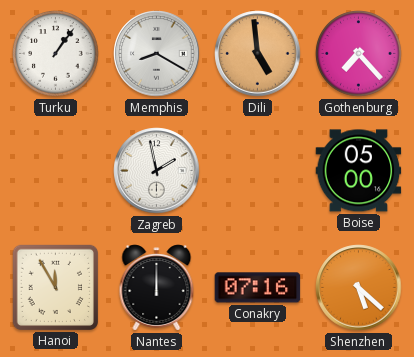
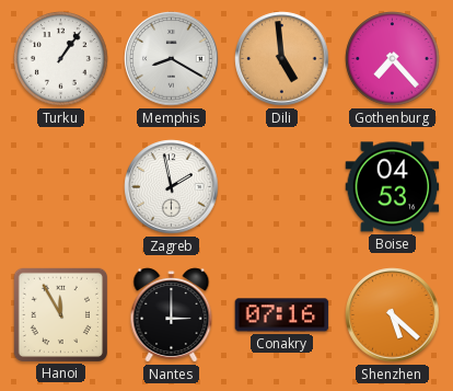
Boise: 05:00 -> 04:53 (393, 187)
Nantes: 12:00 -> 3:00 (172, 315)
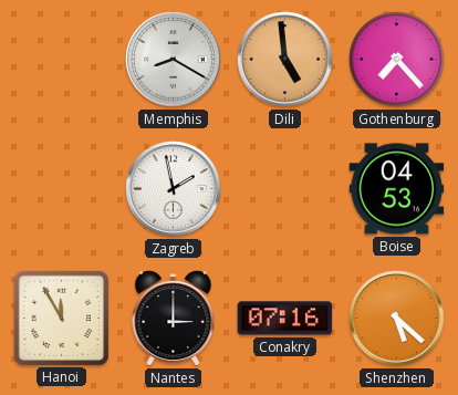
Turku: 1:06 -> none (61, 59)
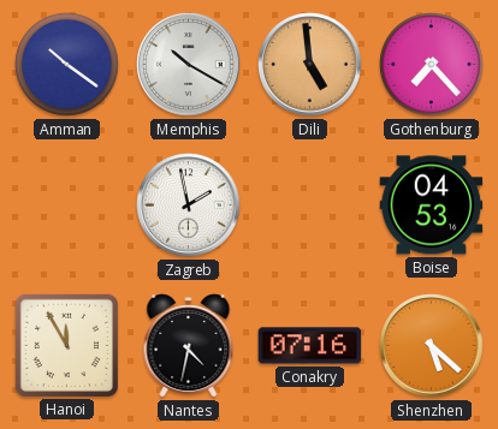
Amman: none -> 10:21 (67, 65)
Memphis: 8:20 -> 10:20 (189, 65)
Nantes: 3:00 -> 4:32 (189, 346)
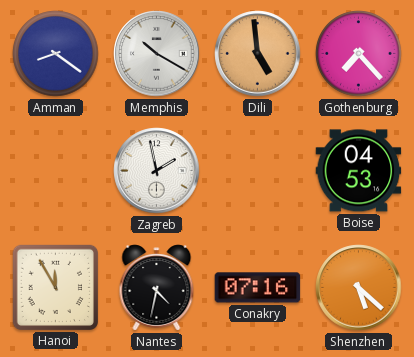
Amman: 10:21 -> 8:21 (56, 54)
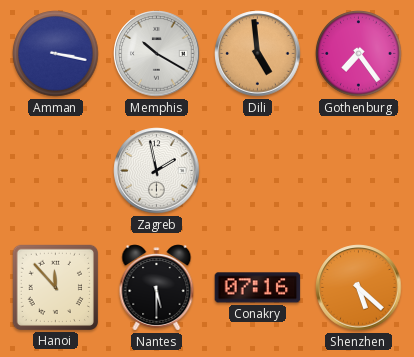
Amman: 8:21 -> 3:17 (56, 54)
Gothenburg: 7:23 -> 7:24 (359, 54)
Boise: 04:53 -> none (359, 171)
Hanoi: 11:55 -> 11:53 (55, 287)
Nantes: 4:32 -> 5:30 (157, 288)
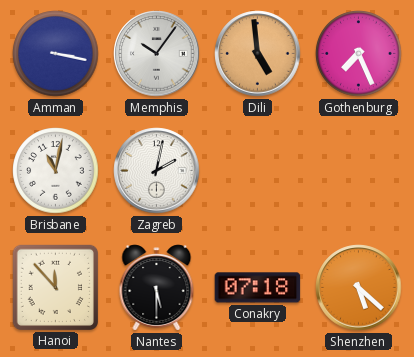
Memphis: 10:20 -> 10:06 (157, 54)
Gothenburg: 7:24 -> 7:26 (359, 54)
Brisbane: none -> 11:02 (56, 171)
Zagreb: 1:58 -> 2:02 (157, 171)
Conakry: 07:16 -> 07:18 (258, 288)
